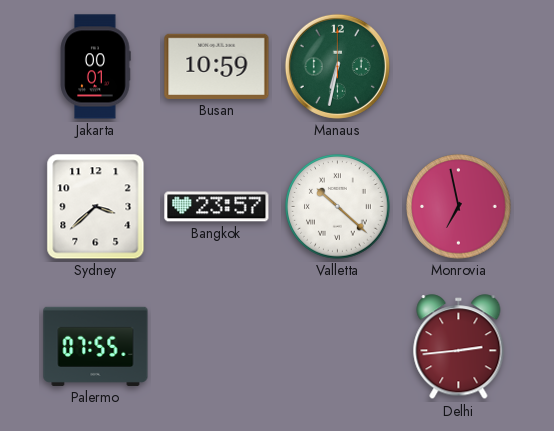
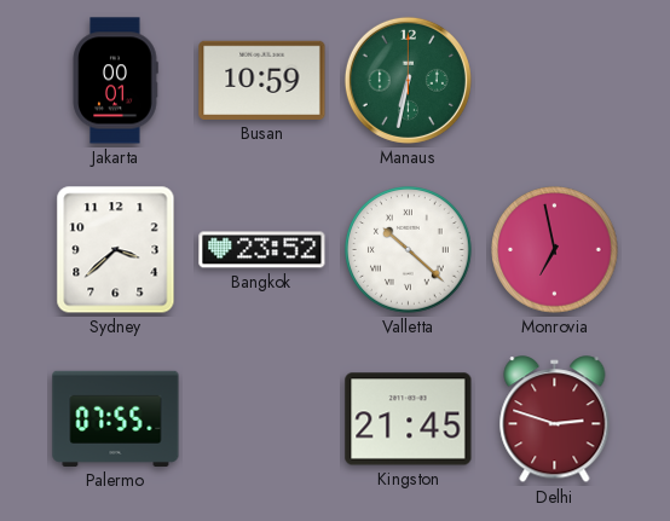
Bangkok: 23:57 -> 23:52 (262, 250)
Kingston: none -> 21:45 (409, 419)
Delhi: 2:44 -> 2:48 (555, 419)
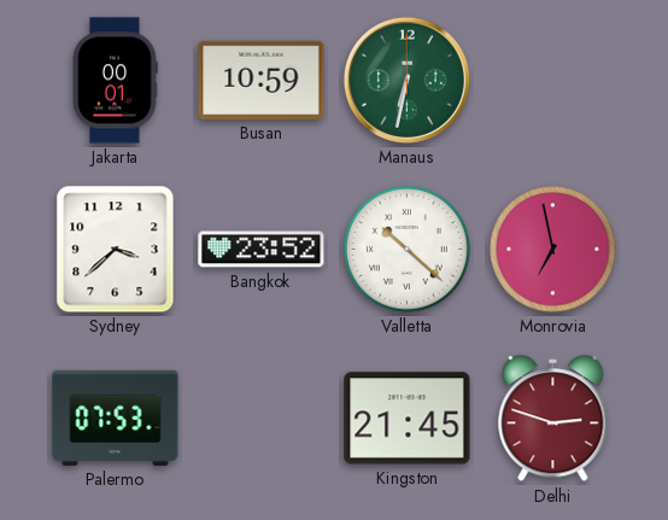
Palermo: 07:55 -> 07:53 (116, 417)
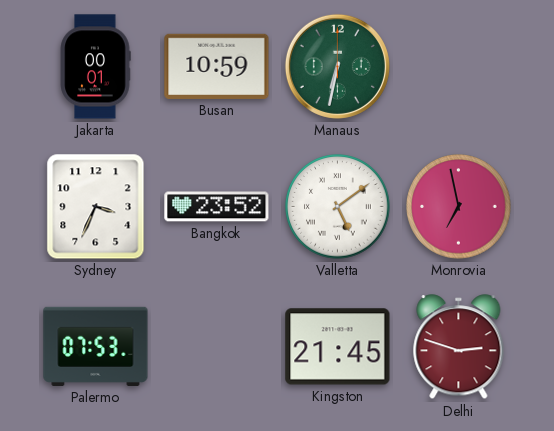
Sydney: 3:38 -> 3:34 (96, 207)
Valletta: 10:22 -> 5:09 (338, 207)
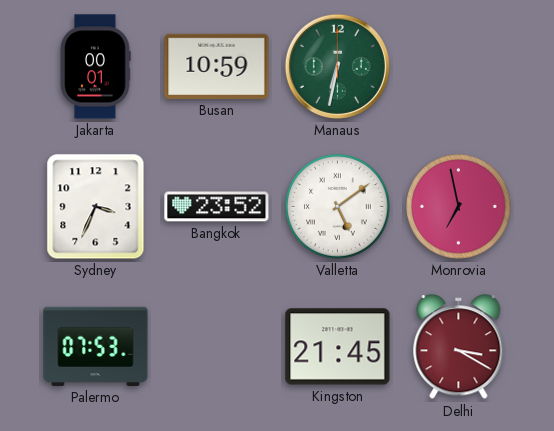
Delhi: 2:48 -> 3:20 (459, 347)
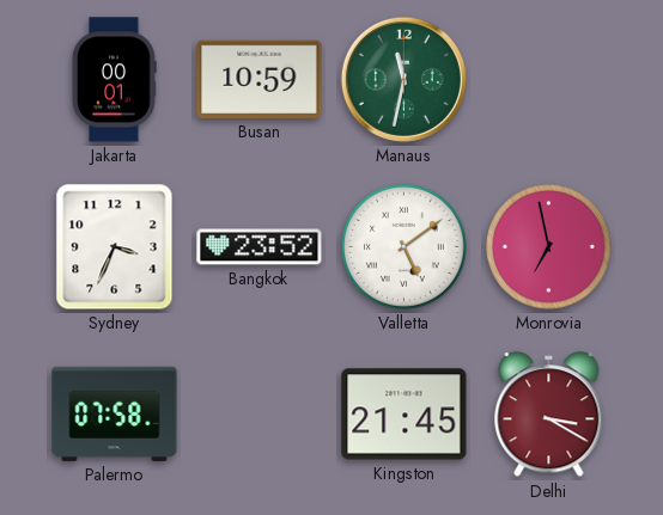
Manaus: 6:32 -> 11:32 (403, 79)
Palermo: 07:53 -> 07:58 (115, 413)
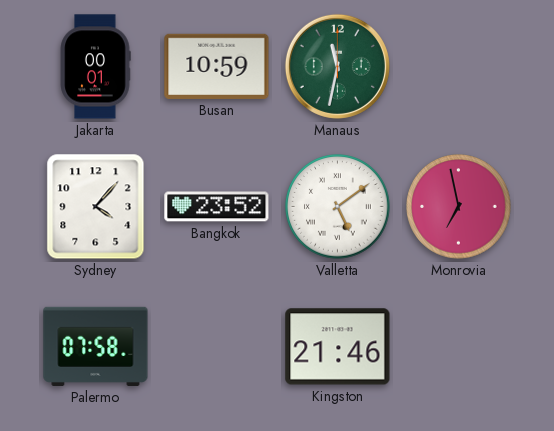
Sydney: 3:34 -> 4:07 (96, 207)
Kingston: 21:45 -> 21:46 (338, 347)
Delhi: 3:20 -> none (549, 415)
